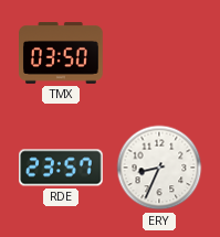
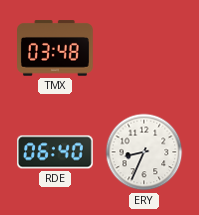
TMX: 03:50 -> 03:48 (56, 48)
RDE: 23:57 -> 06:40 (56, 152)
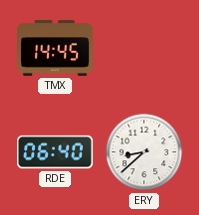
TMX: 03:48 -> 14:45 (56, 48)
ERY: 8:34 -> 8:38 (144, 152)
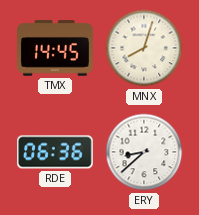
MNX: none -> 8:03 (144, 48)
RDE: 06:40 -> 06:36 (56, 152)
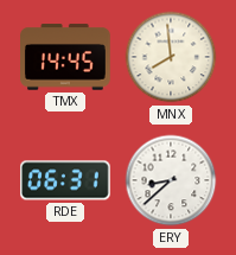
MNX: 8:03 -> 7:59 (171, 57)
RDE: 06:36 -> 06:31 (66, 180)
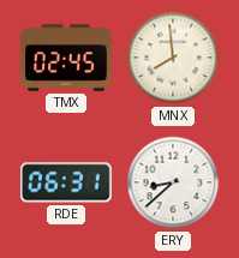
TMX: 14:45 -> 02:45 (67, 58)
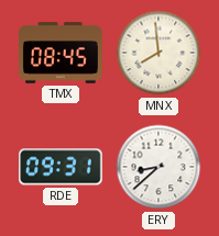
TMX: 02:45 -> 08:45 (62, 53)
RDE: 06:31 -> 09:31 (62, 167)
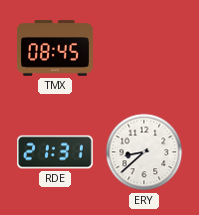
MNX: 7:59 -> none (158, 53)
RDE: 09:31 -> 21:31 (56, 152)
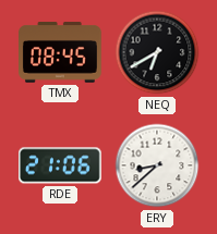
NEQ: none -> 6:40 (157, 52)
RDE: 21:31 -> 21:06 (61, 165)
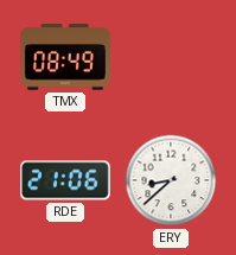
TMX: 08:45 -> 08:49 (66, 57)
NEQ: 6:40 -> none (157, 52)
